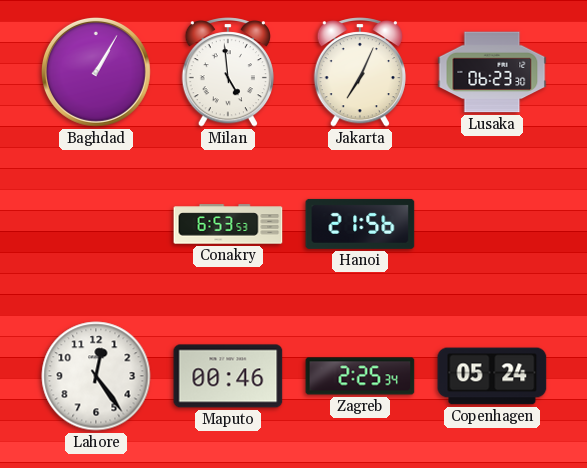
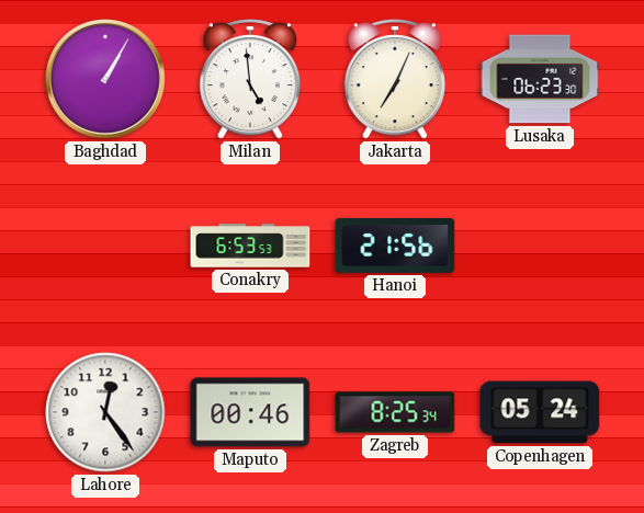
Zagreb: 2:25 -> 8:25 (395, 412)
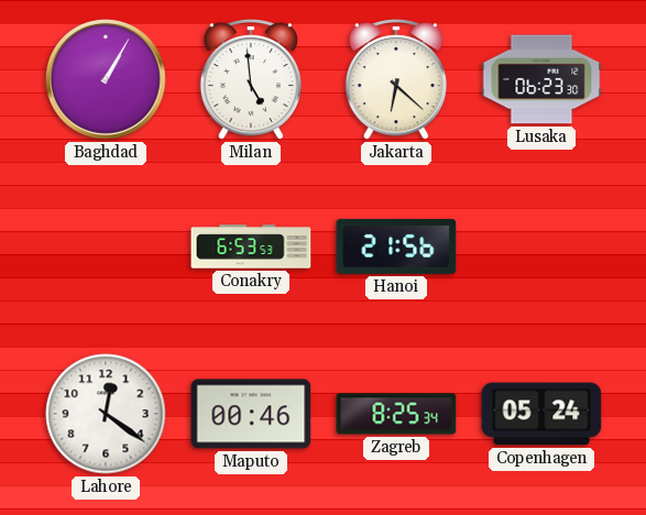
Jakarta: 7:04 -> 6:22 (395, 79)
Lahore: 12:24 -> 12:21 (106, 414)
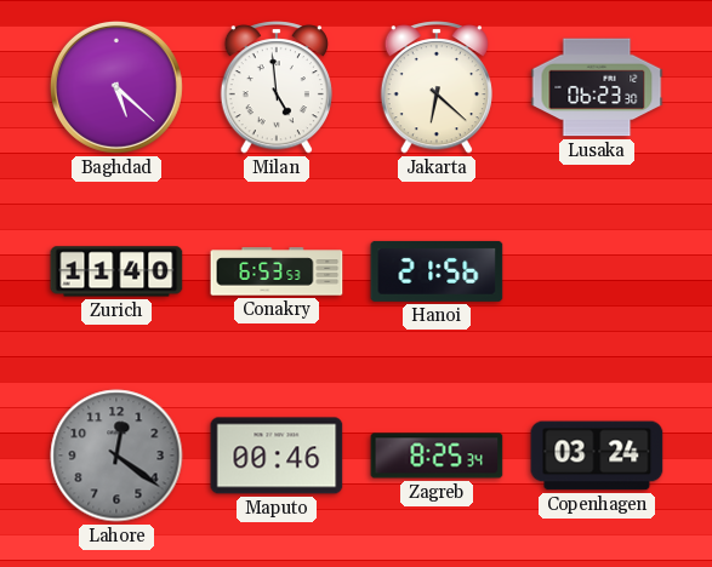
Baghdad: 1:05 -> 5:22 (116, 87)
Zurich: none -> 11:40 (116, 271)
Lahore dial: white -> grey (116, 456)
Copenhagen: 05:24 -> 03:24 (597, 456)
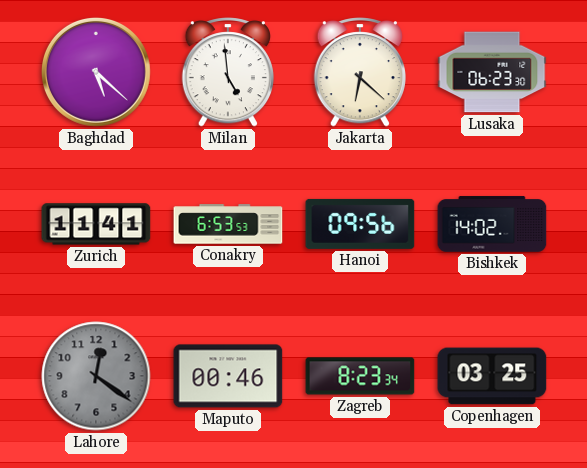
Zurich: 11:40 -> 11:41 (96, 224)
Hanoi: 21:56 -> 09:56 (360, 224)
Bishkek: none -> 14:02 (492, 224)
Zagreb: 8:25 -> 8:23 (360, 376)
Copenhagen: 03:24 -> 03:25 (492, 376)
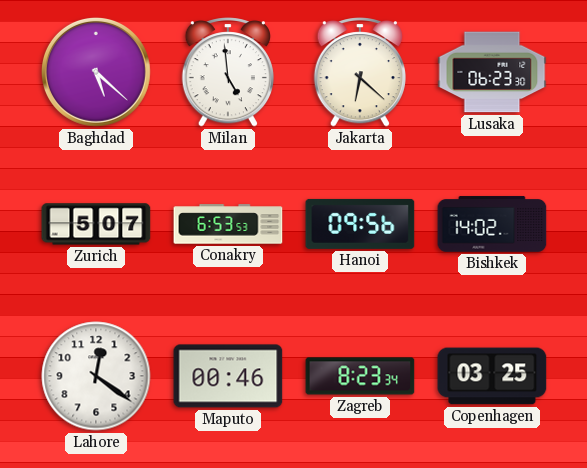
Zurich: 11:41 -> 5:07 (96, 224)
Lahore dial: grey -> white (96, 376)
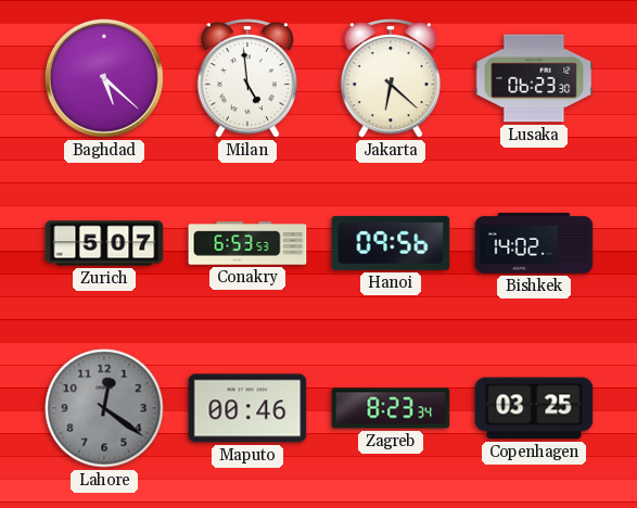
Lahore dial: white -> grey (104, 408)
